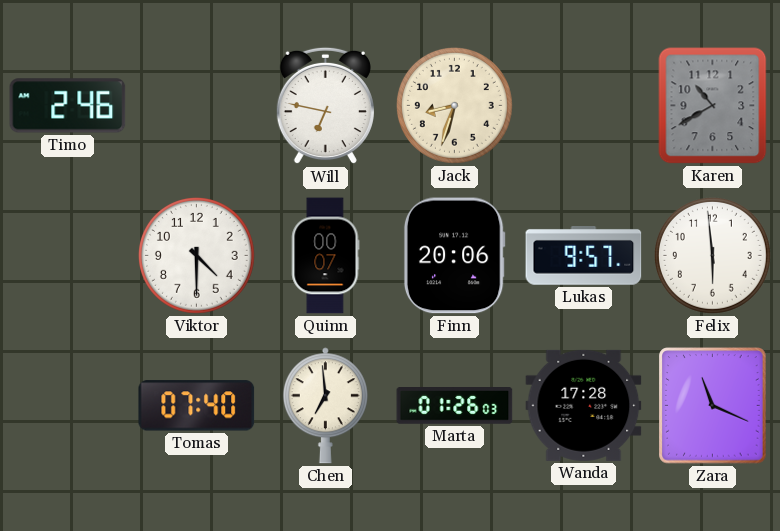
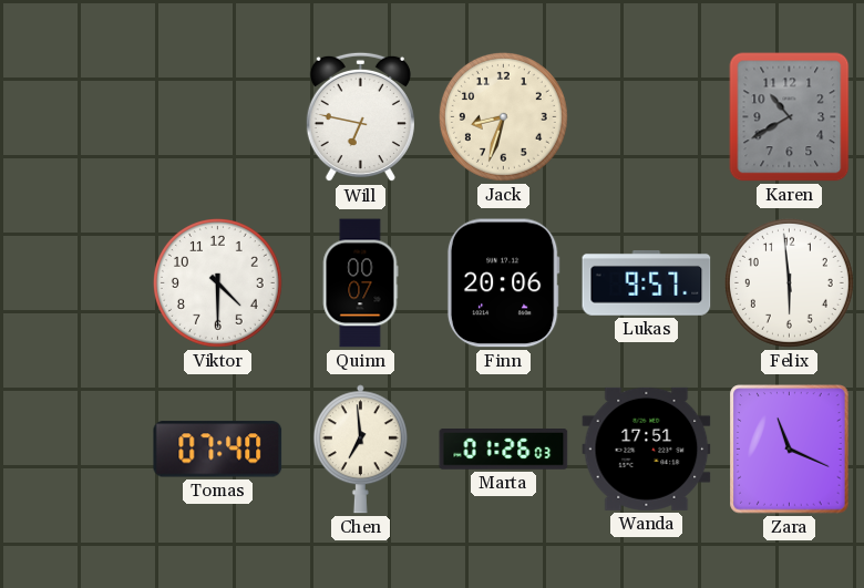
Timo: 2:46 -> none (68, 106)
Wanda: 17:28 -> 17:51 (647, 448)
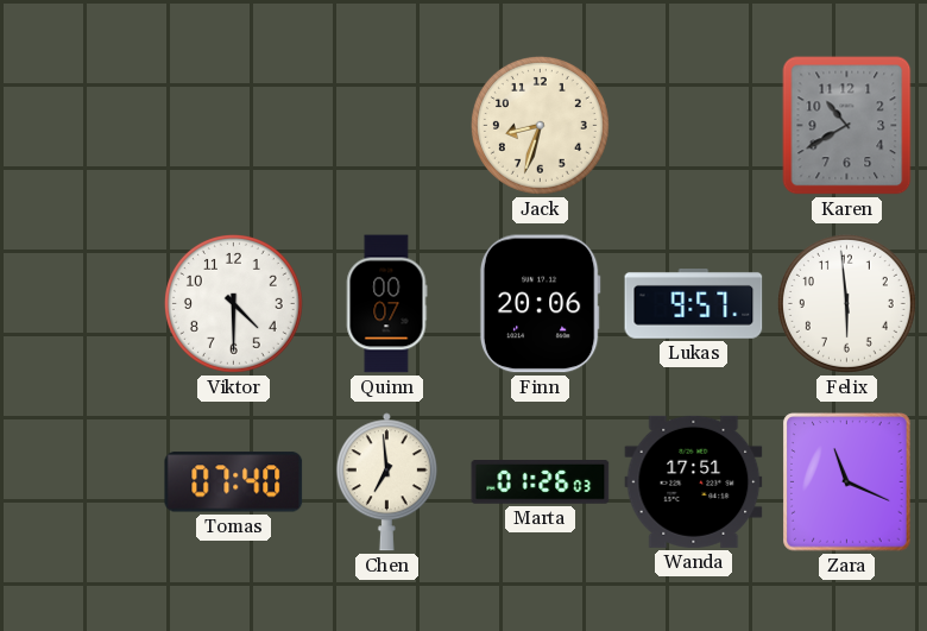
Will: 6:47 -> none (360, 117)
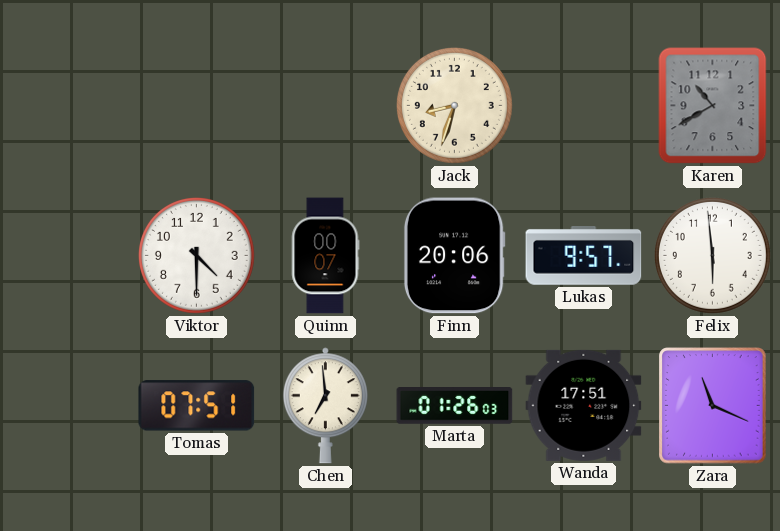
Tomas: 07:40 -> 07:51 (197, 406)
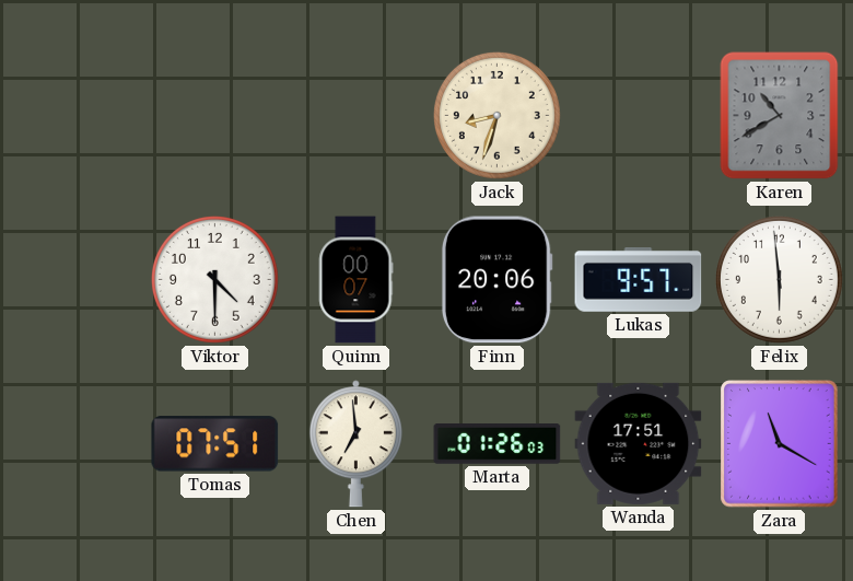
Zara: 11:19 -> 11:20 (780, 444)
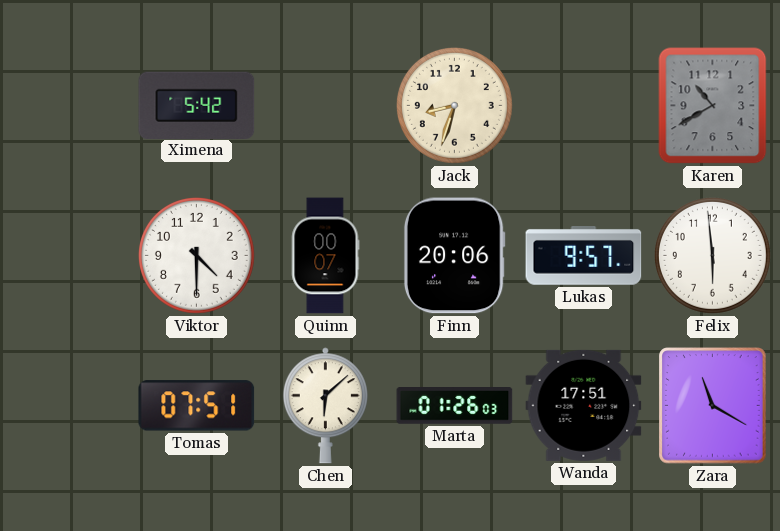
Ximena: none -> 5:42 (197, 105)
Chen: 6:59 -> 6:08 (325, 406)
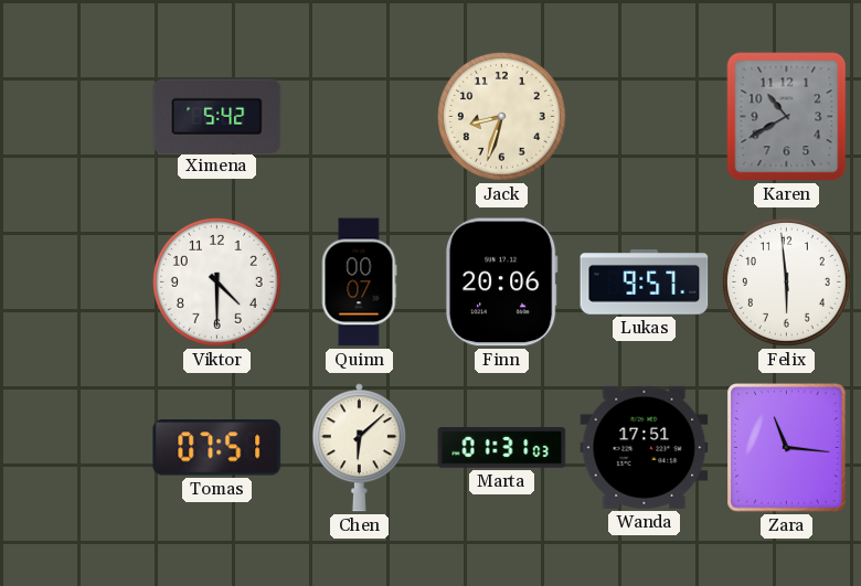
Marta: 01:26 -> 01:31 (502, 448)
Zara: 11:20 -> 11:16 (787, 448)
